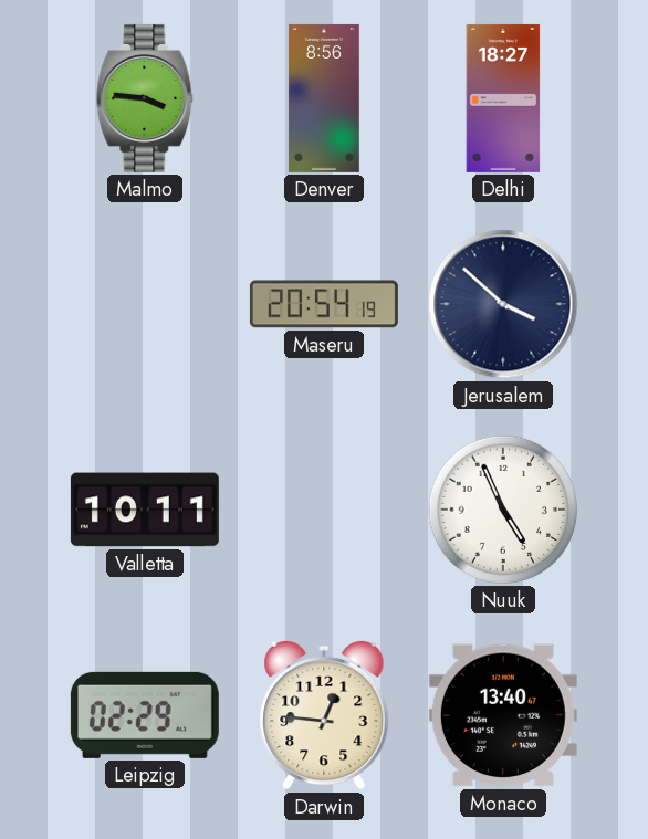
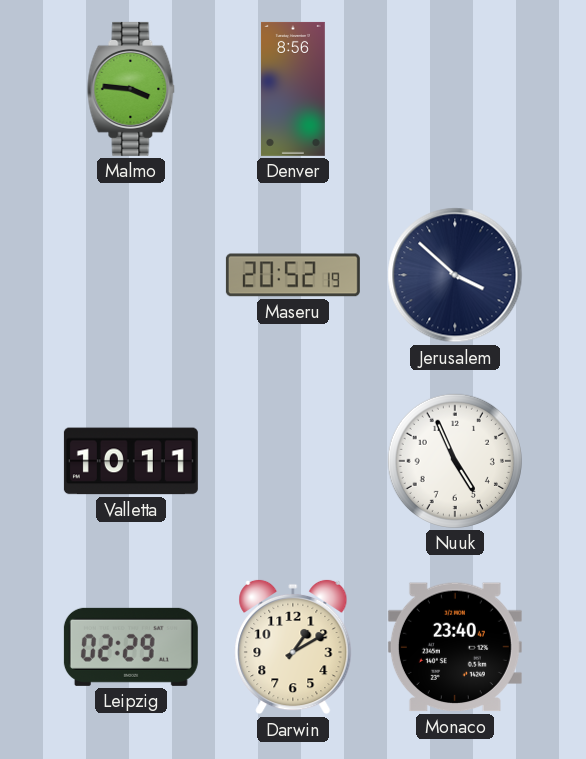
Delhi: 18:27 -> none (503, 98)
Maseru: 20:54 -> 20:52 (293, 275)
Darwin: 12:46 -> 1:10 (293, 647)
Monaco: 13:40 -> 23:40 (455, 647)
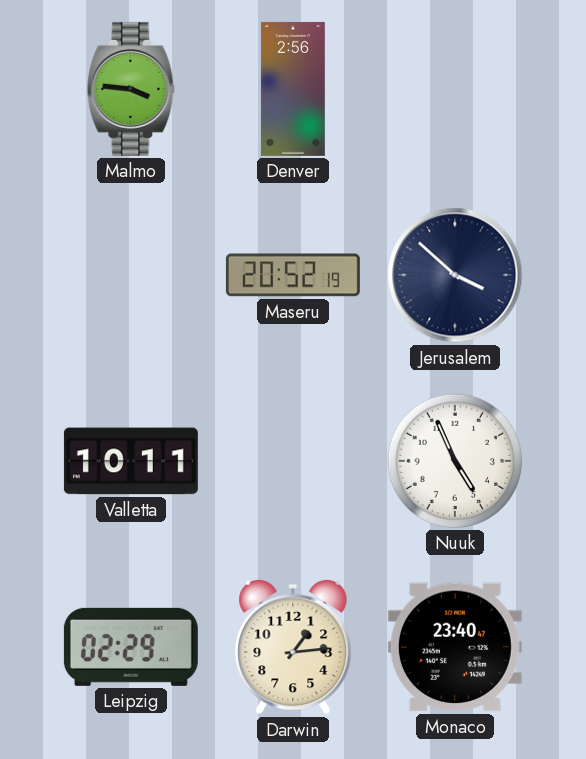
Denver: 8:56 -> 2:56 (293, 89)
Darwin: 1:10 -> 1:14 (293, 647)
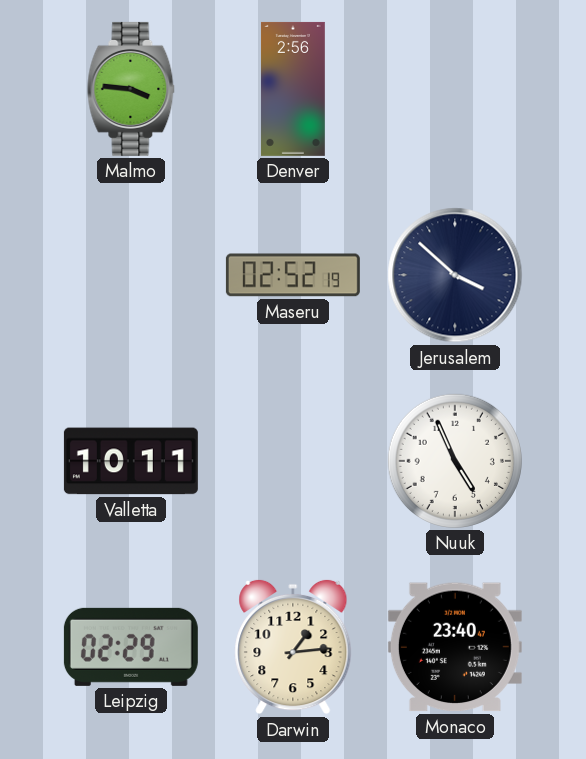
Maseru: 20:52 -> 02:52 (293, 275)
